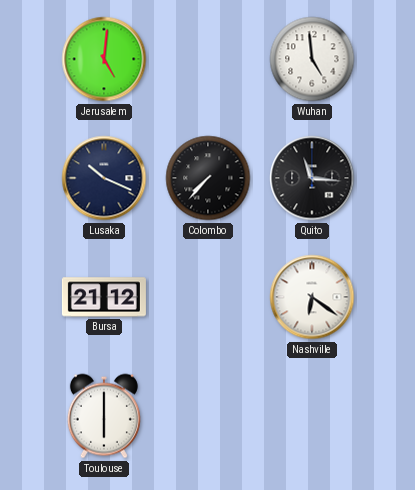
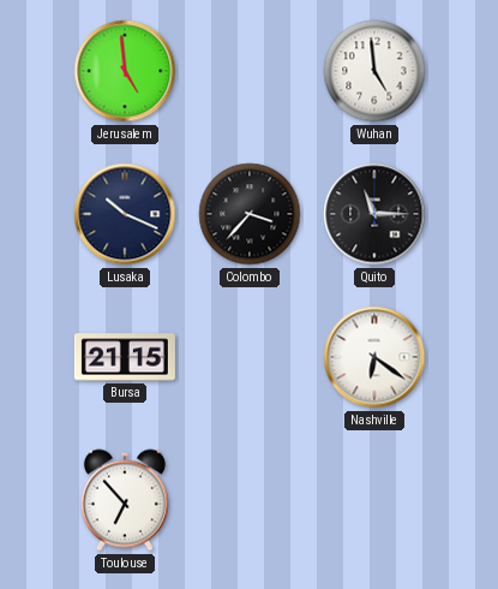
Jerusalem: 5:01 -> 4:59 (125, 71)
Colombo: 7:37 -> 3:37 (250, 214)
Quito: 11:16 -> 11:15 (374, 214)
Bursa: 21:12 -> 21:15 (125, 357)
Toulouse: 6:00 -> 6:53 (125, 500)
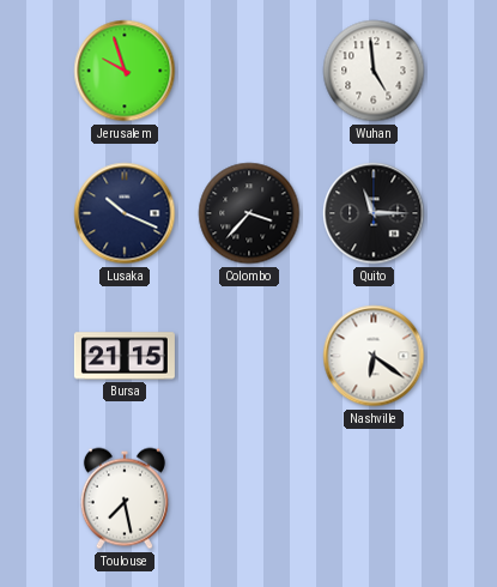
Jerusalem: 4:59 -> 9:57 (125, 71)
Toulouse: 6:53 -> 7:28 (125, 498)
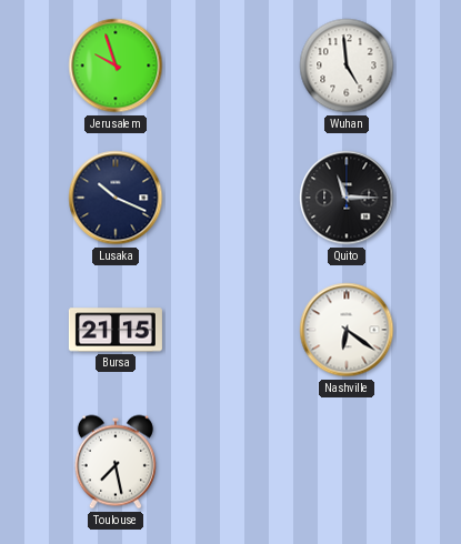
Colombo: 3:37 -> none (249, 213)
